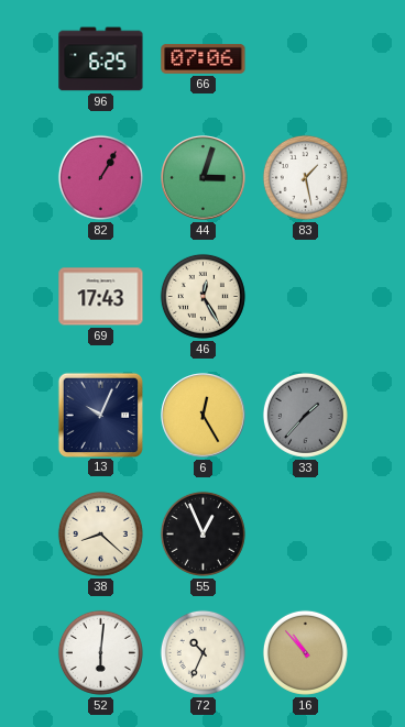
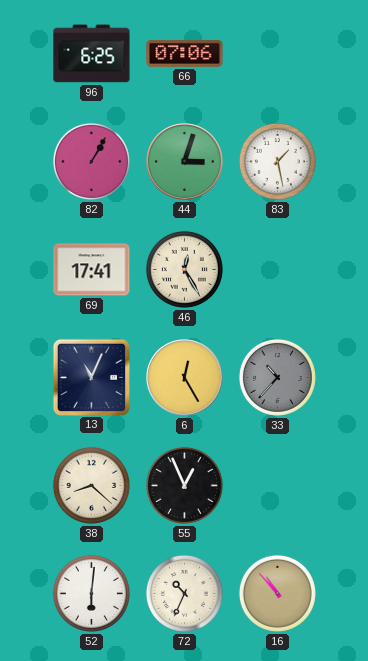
69: 17:43 -> 17:41 (92, 270)
13: 10:04 -> 11:04 (91, 377)
33: 1:37 -> 10:37 (277, 377)
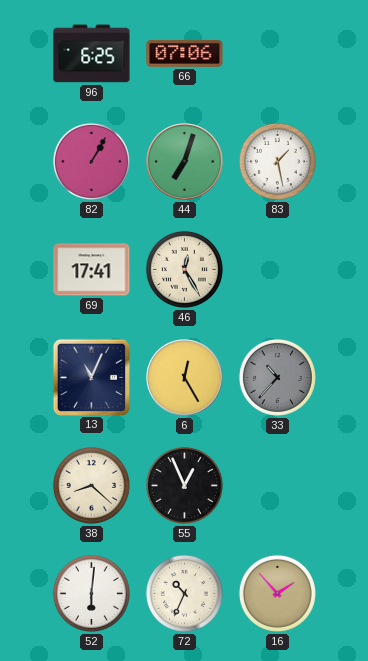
44: 3:03 -> 7:03 (185, 162)
16: 10:53 -> 1:53 (277, 593)
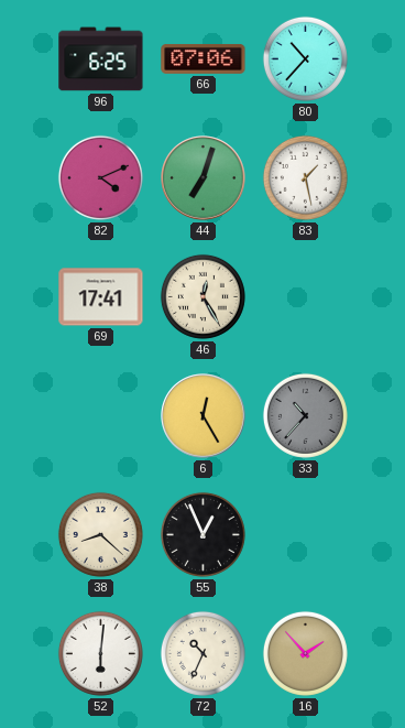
80: none -> 10:37 (305, 58)
82: 1:05 -> 4:11 (100, 177)
13: 11:04 -> none (91, 377)
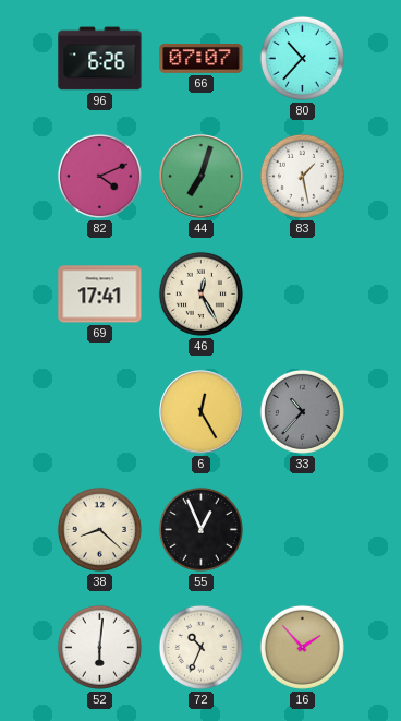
96: 6:25 -> 6:26 (100, 59)
66: 07:06 -> 07:07 (202, 58)
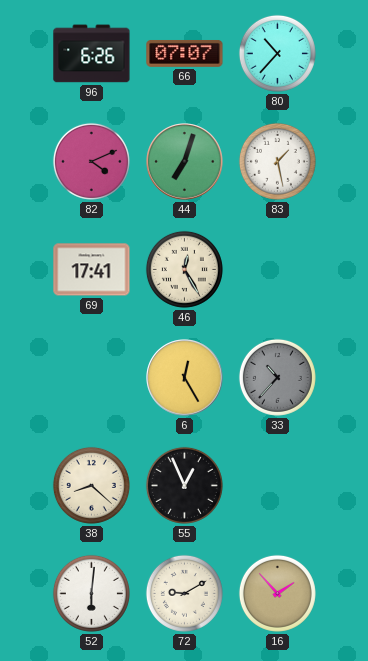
72: 10:34 -> 9:10 (184, 593)
